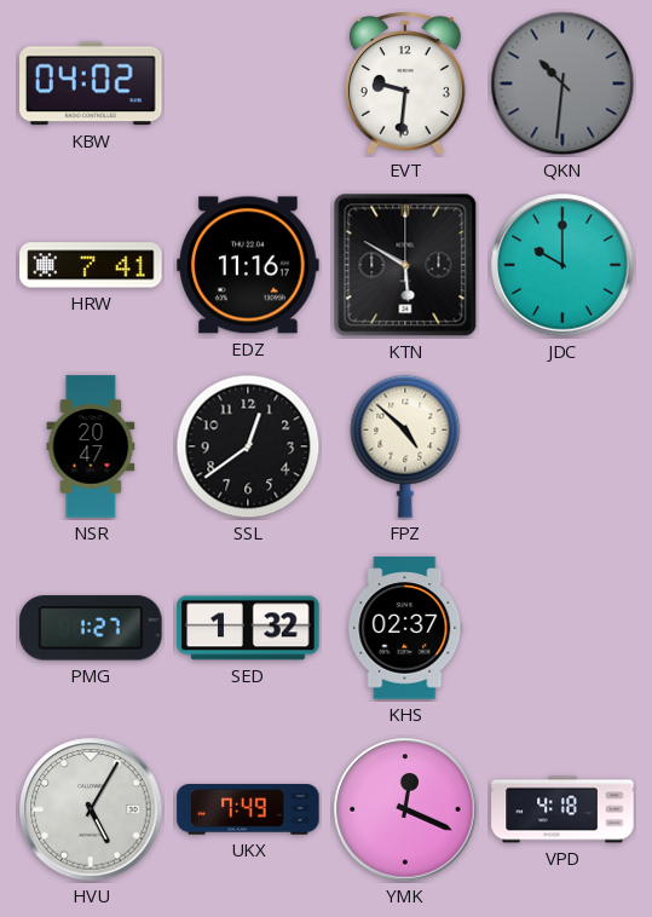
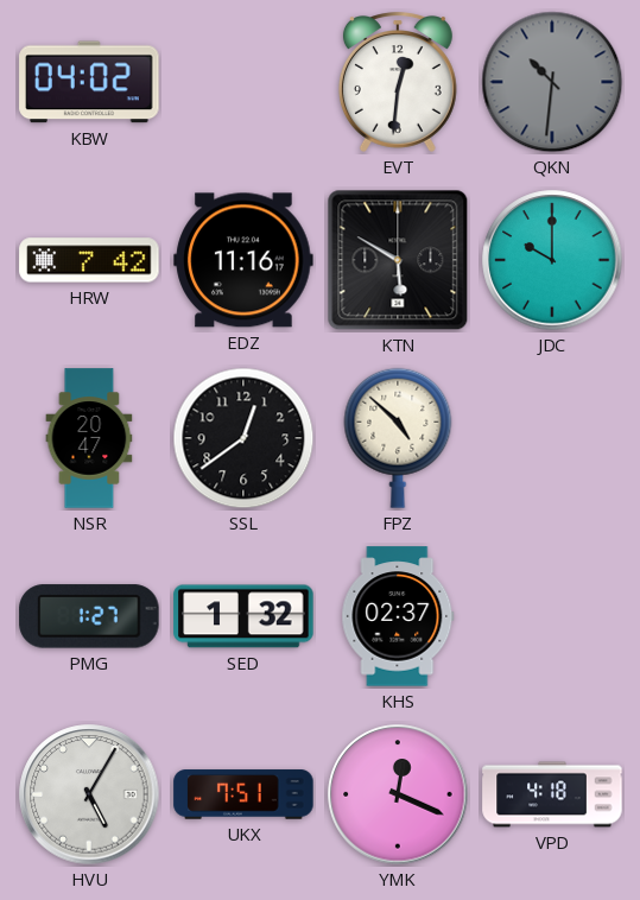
EVT: 9:31 -> 12:31 (398, 82)
HRW: 7:41 -> 7:42 (89, 260)
UKX: 7:49 -> 7:51 (243, 794)
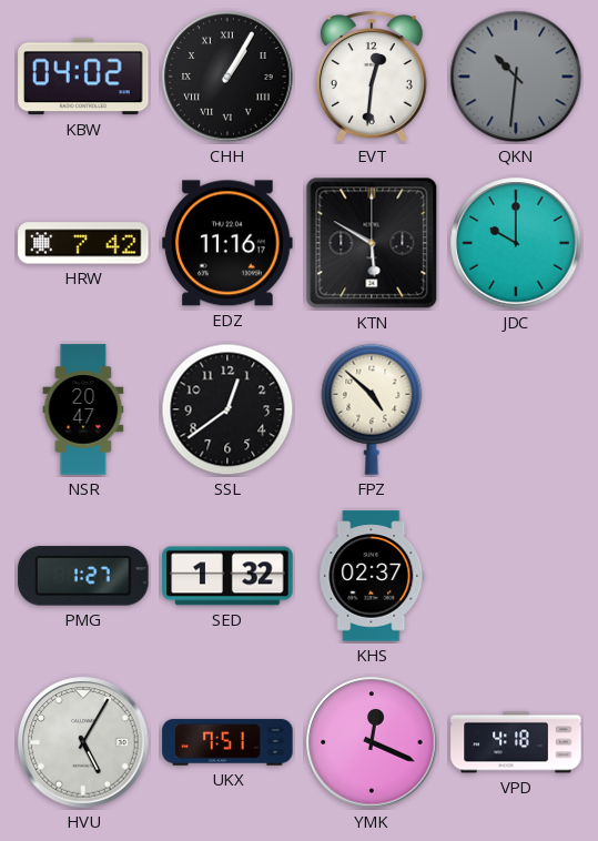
CHH: none -> 1:05 (227, 77)
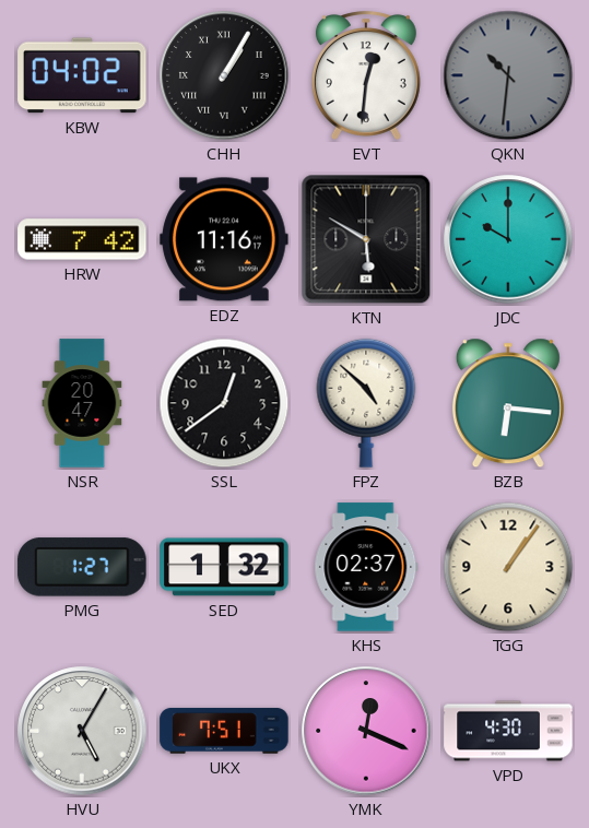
BZB: none -> 6:16 (508, 403)
TGG: none -> 1:06 (508, 567)
VPD: 4:18 -> 4:30 (508, 731)
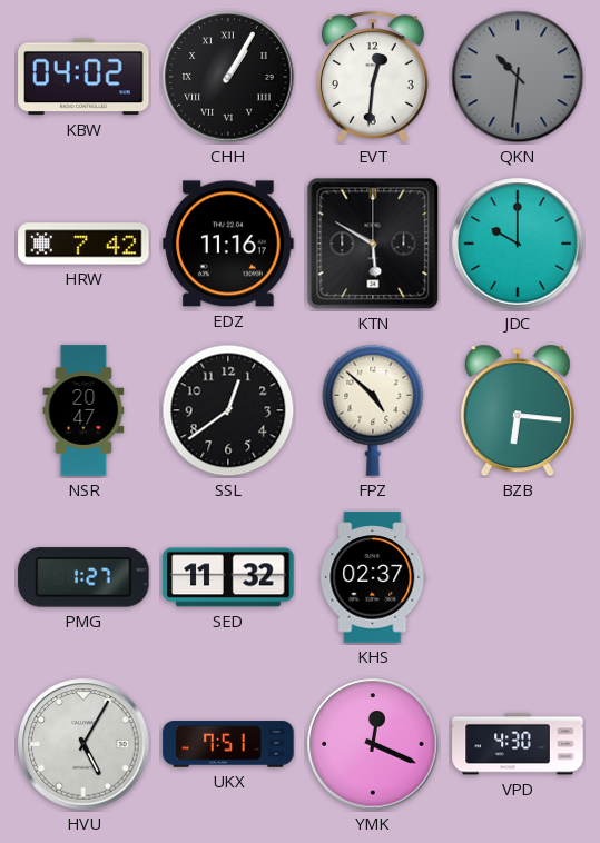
SED: 1:32 -> 11:32 (228, 577)
TGG: 1:06 -> none (508, 567)
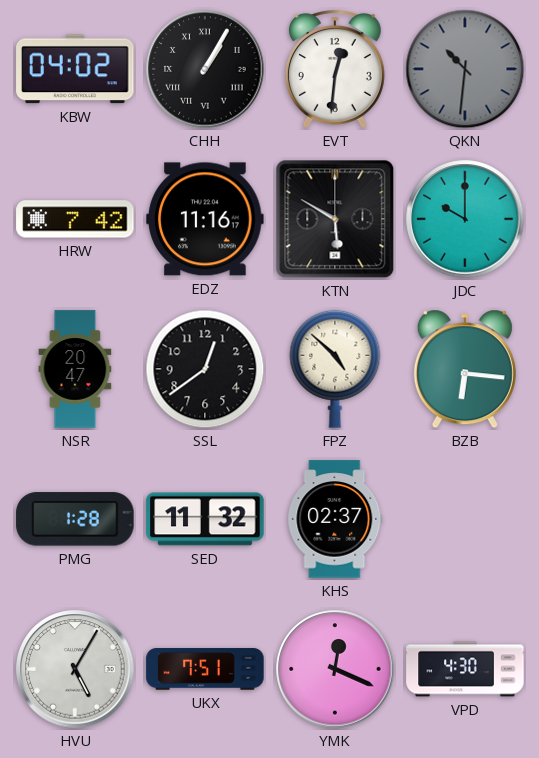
PMG: 1:27 -> 1:28 (75, 519)
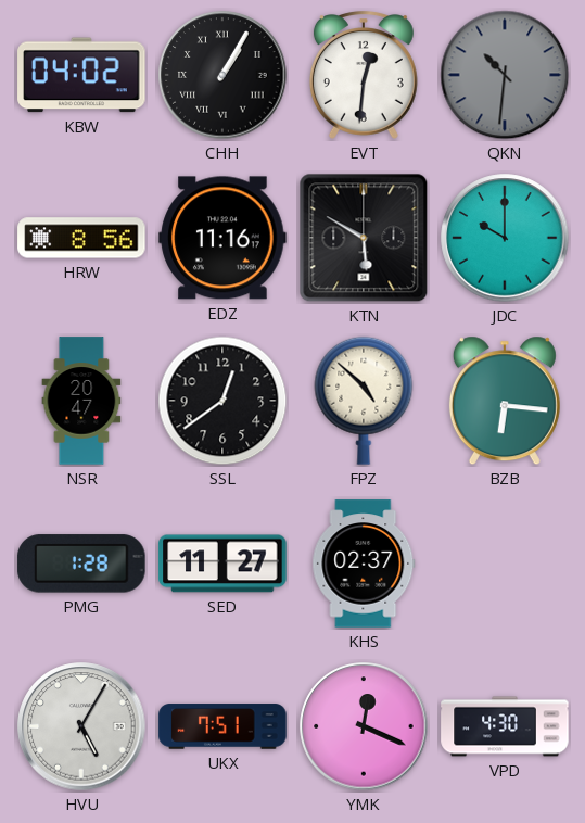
HRW: 7:42 -> 8:56 (81, 238)
SED: 11:32 -> 11:27 (222, 564)
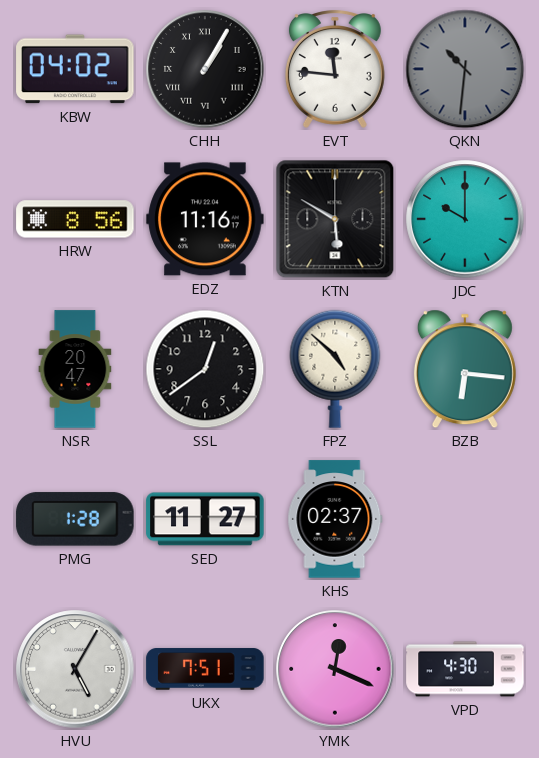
EVT: 12:31 -> 11:46 (335, 69)
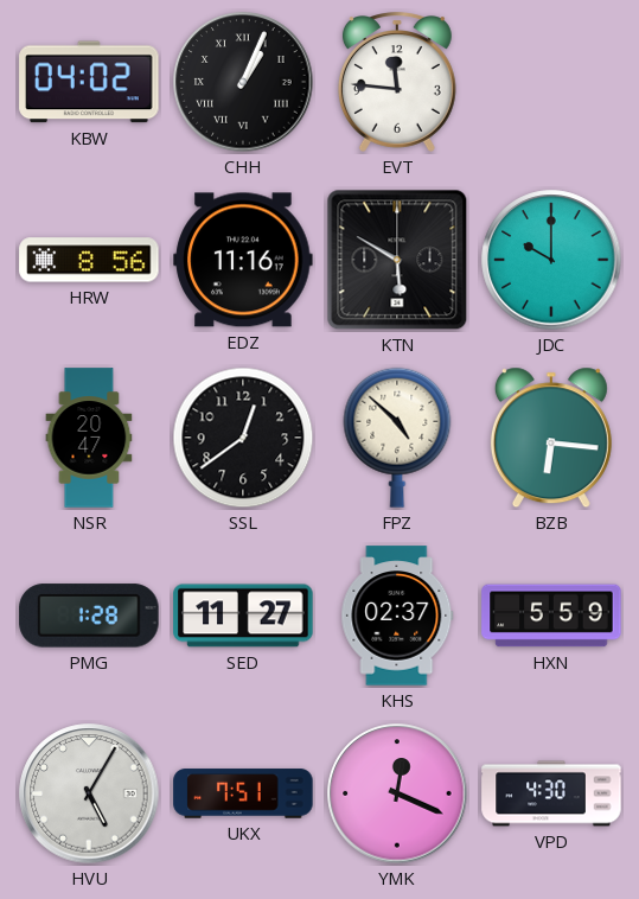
CHH: 1:05 -> 1:04 (243, 82)
QKN: 10:31 -> none (465, 69)
HXN: none -> 5:59 (551, 616)
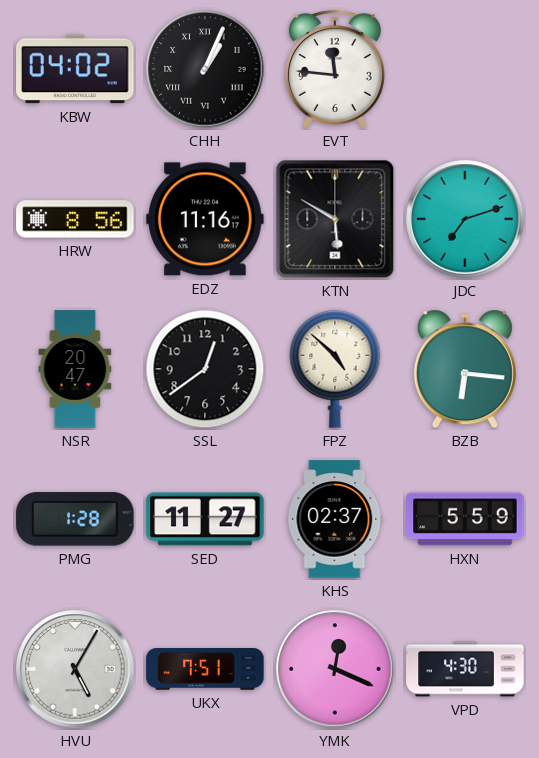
JDC: 10:00 -> 7:12 (465, 219)
